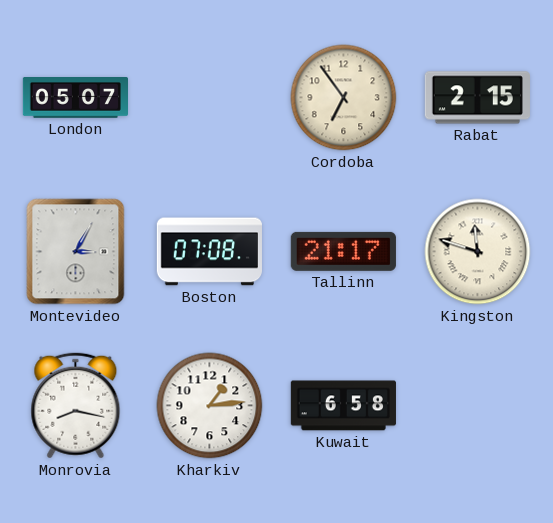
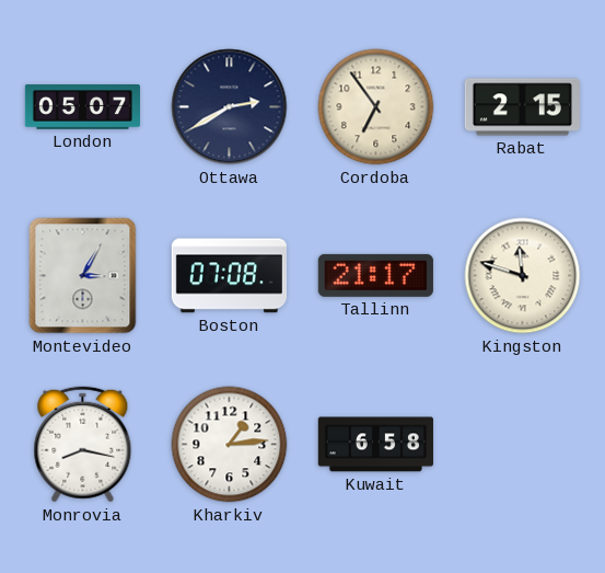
Ottawa: none -> 2:40 (230, 107)
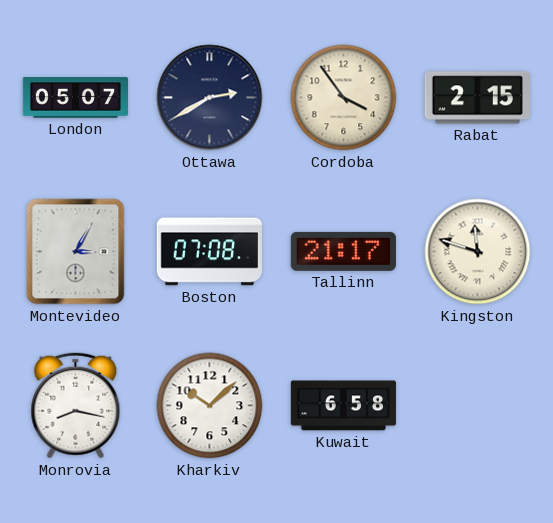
Cordoba: 6:54 -> 3:54 (344, 98)
Kharkiv: 1:14 -> 10:08 (210, 406)
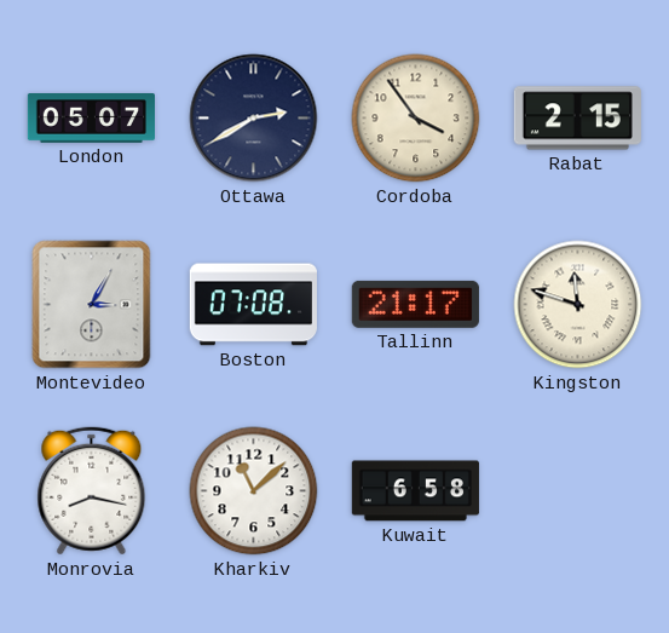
Kharkiv: 10:08 -> 11:08 (254, 491)
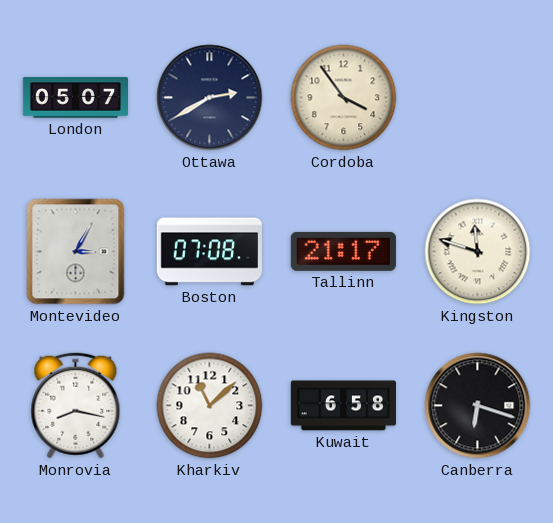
Rabat: 2:15 -> none (577, 119)
Canberra: none -> 6:18 (478, 406)
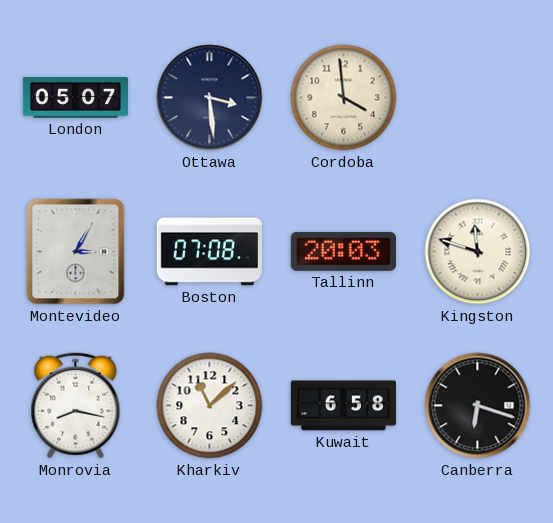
Ottawa: 2:40 -> 3:29 (210, 98)
Cordoba: 3:54 -> 3:59 (344, 98)
Tallinn: 21:17 -> 20:03 (343, 251)
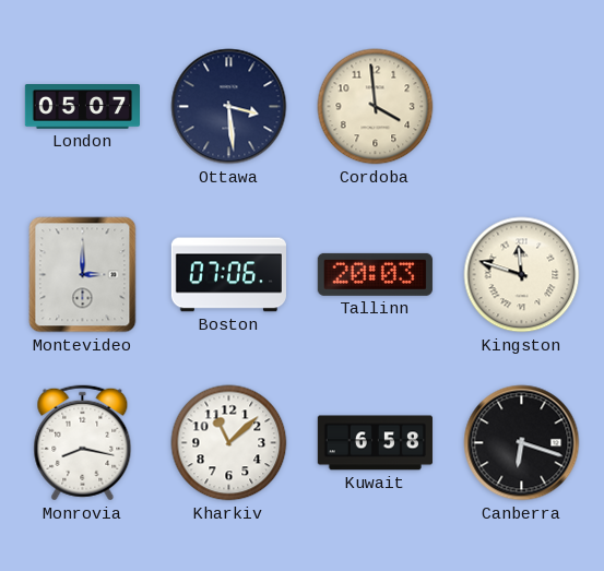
Montevideo: 3:05 -> 3:00 (83, 275)
Boston: 07:08 -> 07:06 (228, 275)
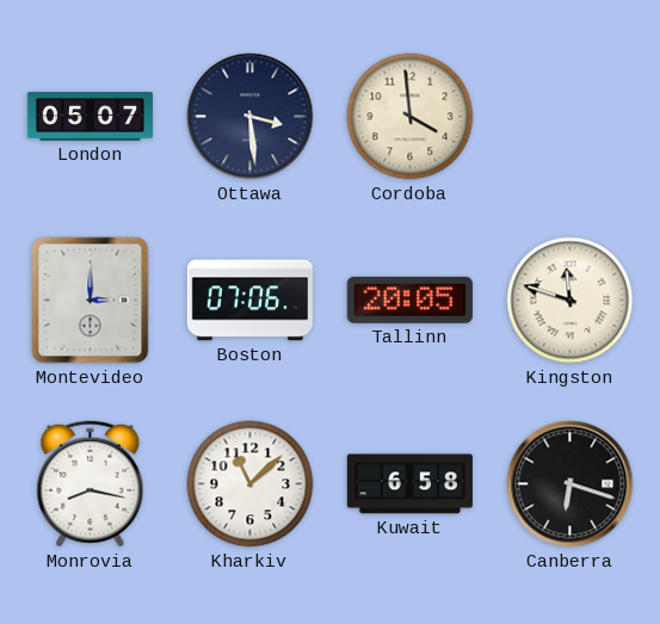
Tallinn: 20:03 -> 20:05 (409, 299)
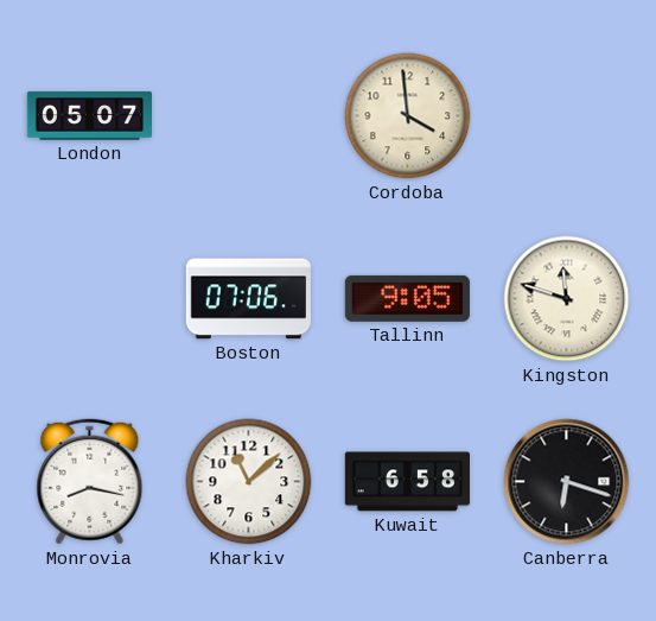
Ottawa: 3:29 -> none (251, 117)
Montevideo: 3:00 -> none (91, 301)
Tallinn: 20:05 -> 9:05 (407, 298)
